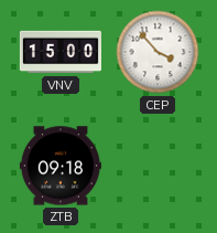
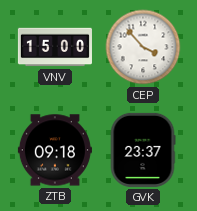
GVK: none -> 23:37 (143, 150)
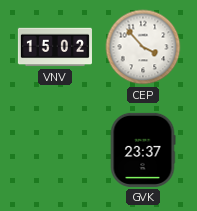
VNV: 15:00 -> 15:02 (55, 47)
ZTB: 09:18 -> none (55, 150)
